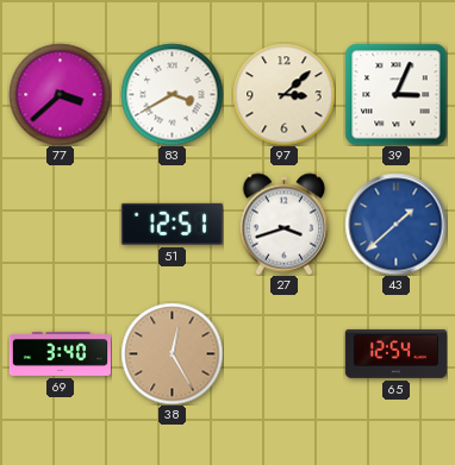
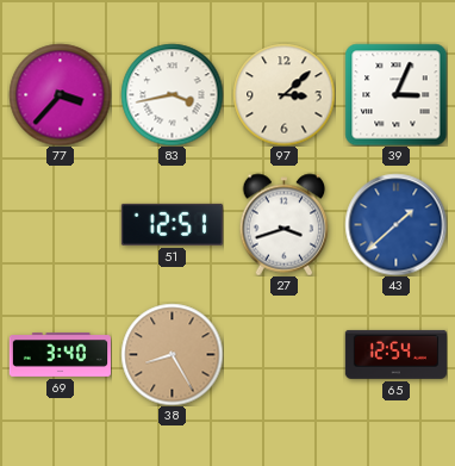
77: 3:38 -> 3:37 (60, 94)
83: 3:40 -> 3:43 (172, 94)
38: 12:25 -> 8:25 (172, 354)
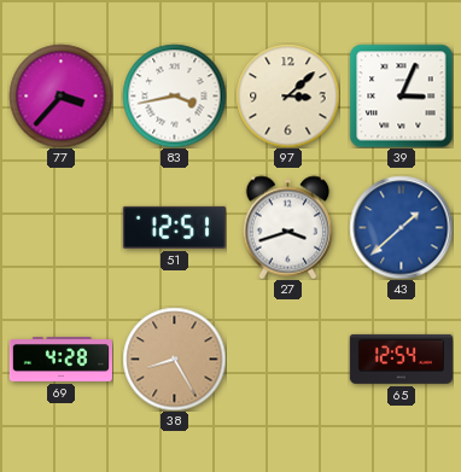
69: 3:40 -> 4:28 (60, 360)
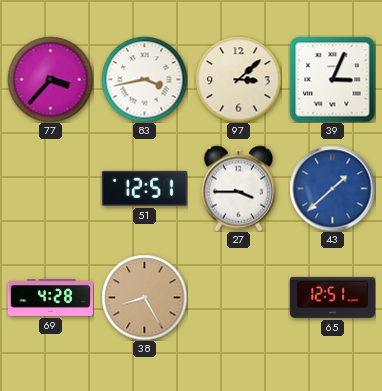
27: 3:42 -> 3:45 (239, 188)
65: 12:54 -> 12:51 (332, 297)
